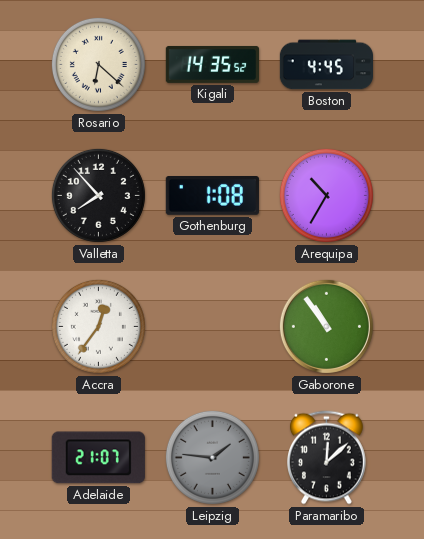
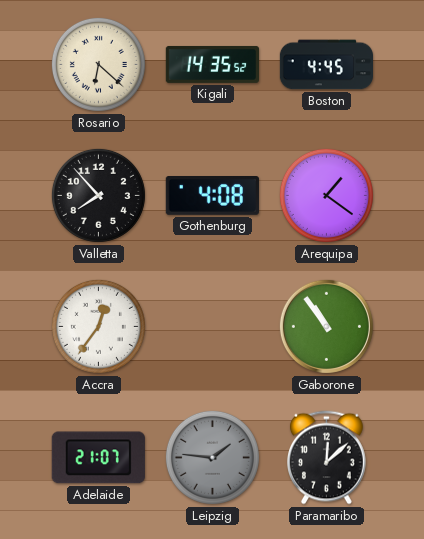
Gothenburg: 1:08 -> 4:08 (212, 196)
Arequipa: 10:35 -> 1:21 (326, 195)
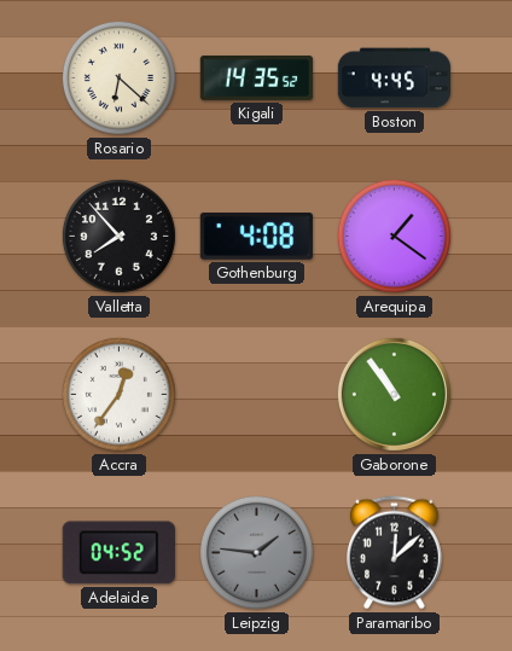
Adelaide: 21:07 -> 04:52 (118, 553)
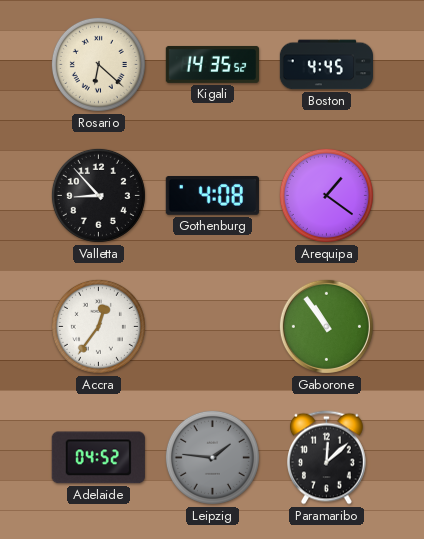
Valletta: 7:53 -> 8:53 (98, 195)
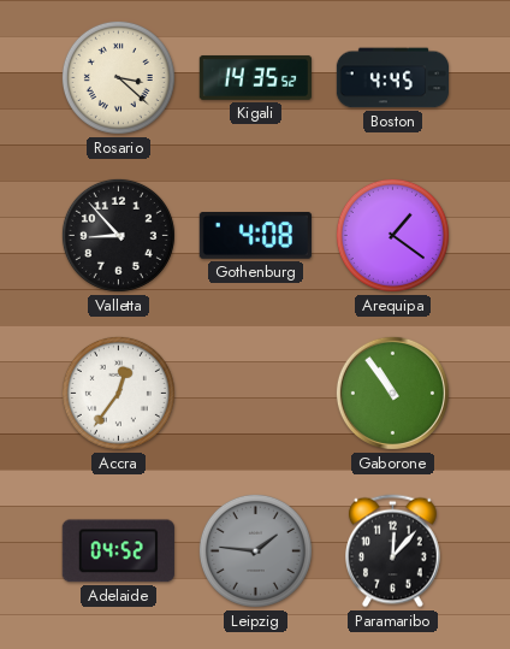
Rosario: 6:22 -> 3:22 (118, 77)
Paramaribo: 12:08 -> 12:07 (393, 551)
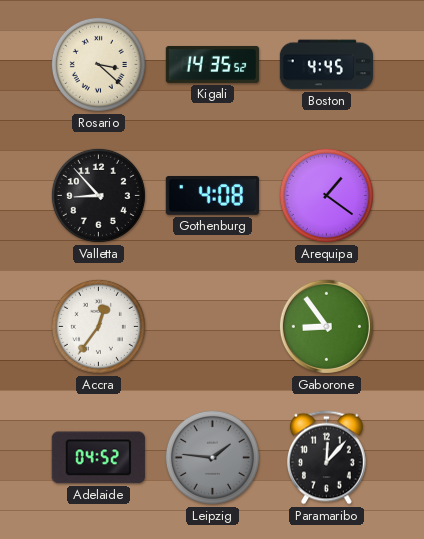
Gaborone: 10:54 -> 8:54 (326, 326)
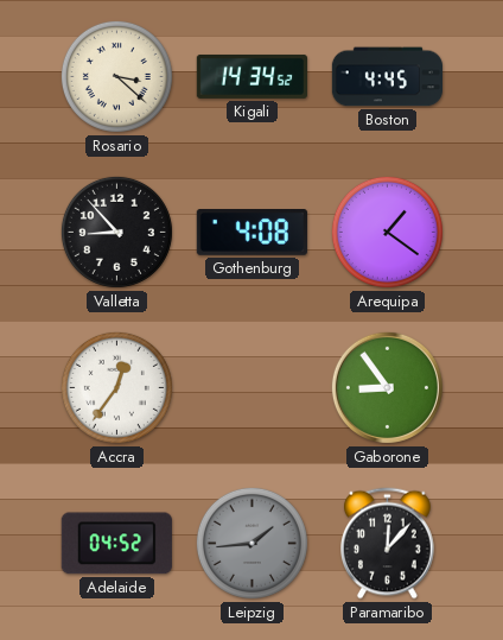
Kigali: 14:35 -> 14:34 (251, 76)
Leipzig: 1:46 -> 1:44 (251, 543)
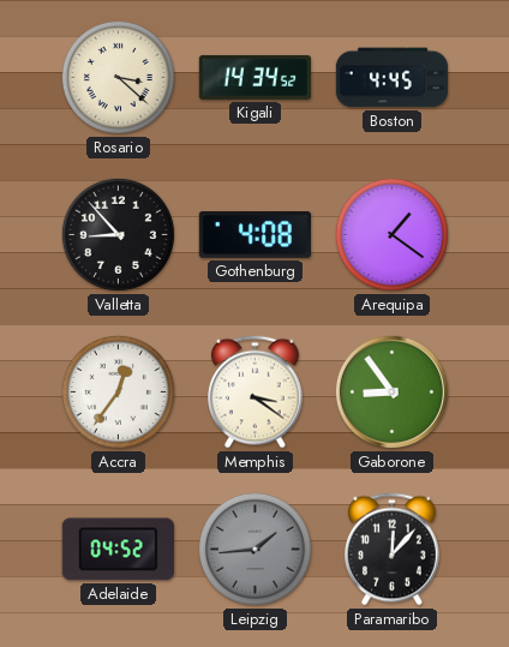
Memphis: none -> 3:21 (256, 393)
